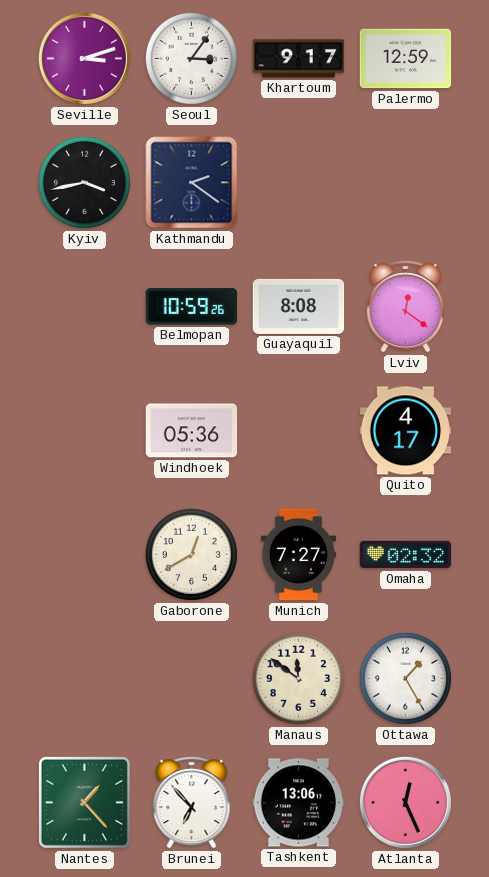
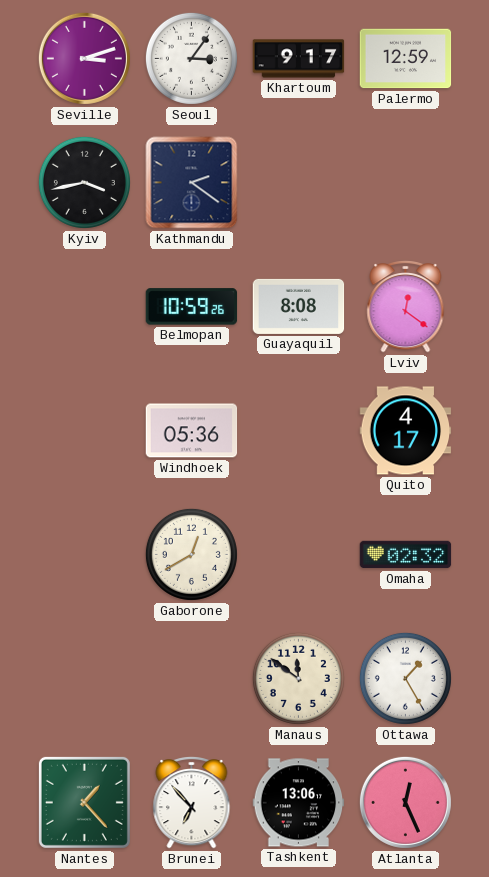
Munich: 7:27 -> none (298, 555)
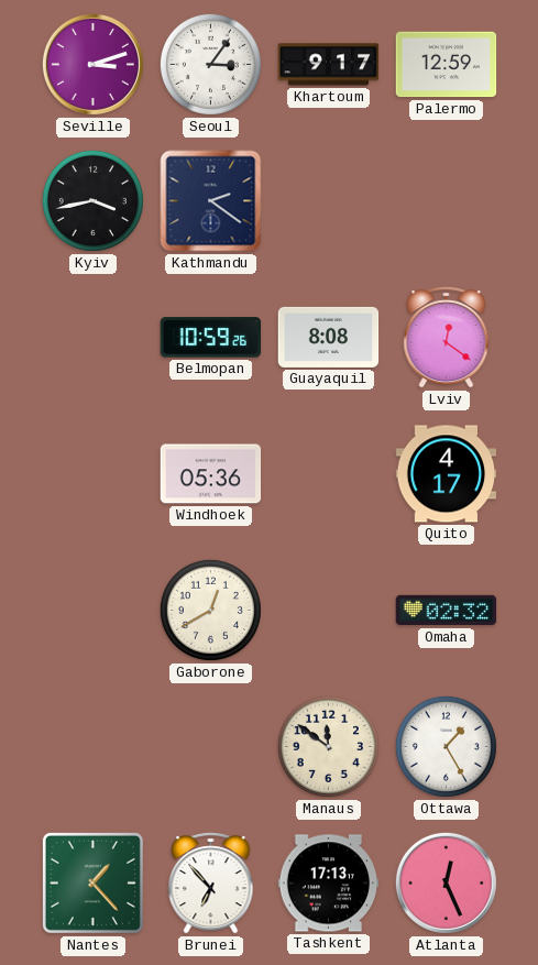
Tashkent: 13:06 -> 17:13 (329, 884)
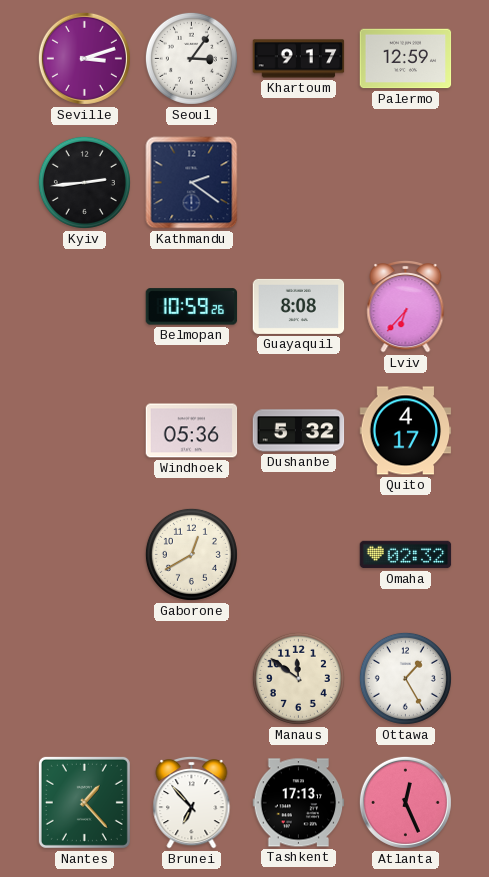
Kyiv: 3:43 -> 2:44 (84, 182)
Lviv: 12:21 -> 6:37 (406, 307)
Dushanbe: none -> 5:32 (299, 431)
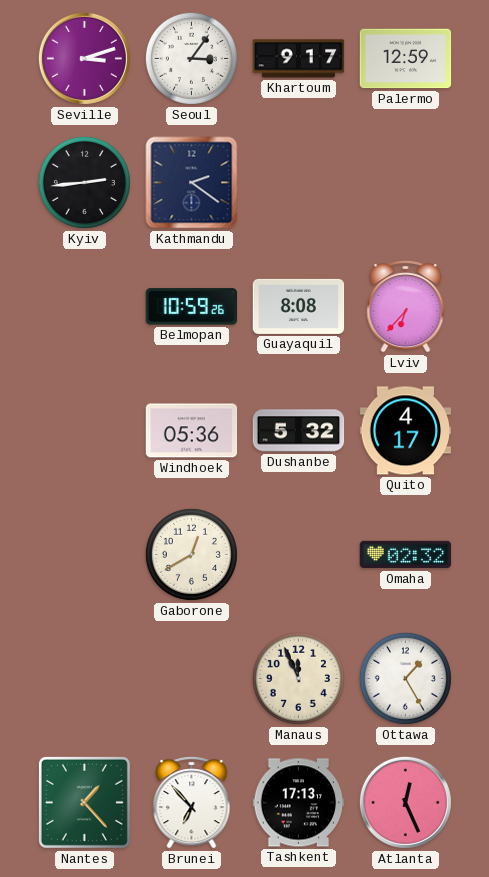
Manaus: 11:51 -> 11:56 (298, 678)
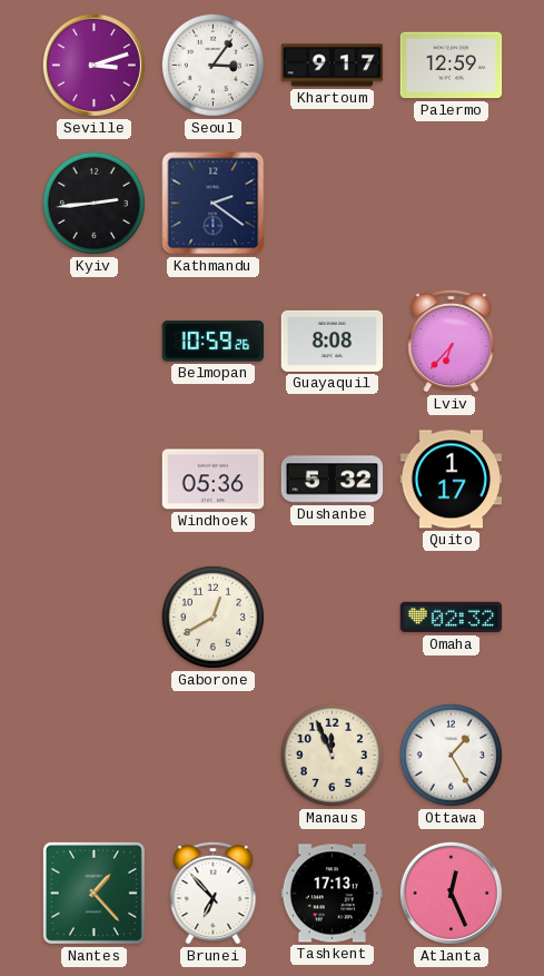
Quito: 4:17 -> 1:17 (452, 480)
